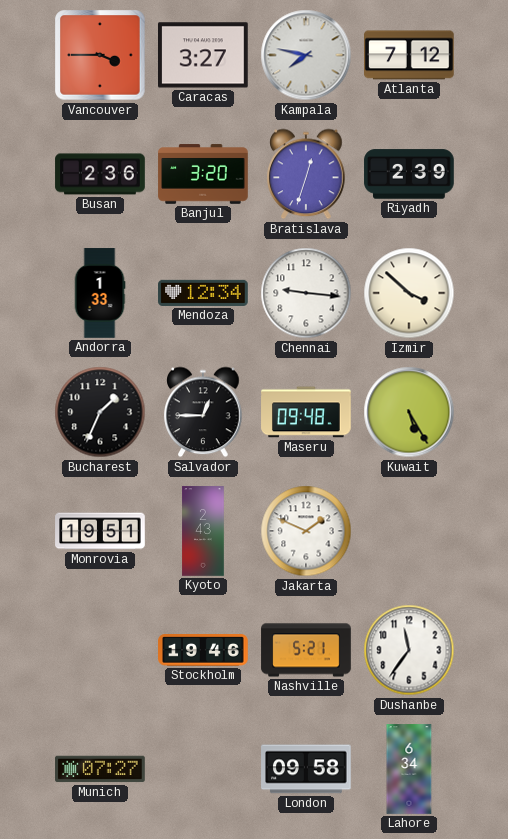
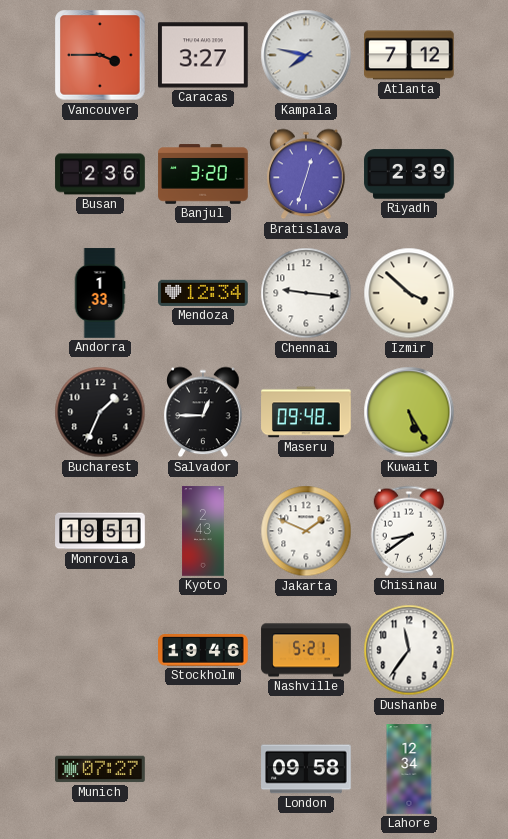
Chisinau: none -> 8:39 (408, 531)
Lahore: 6:34 -> 12:34 (409, 769)
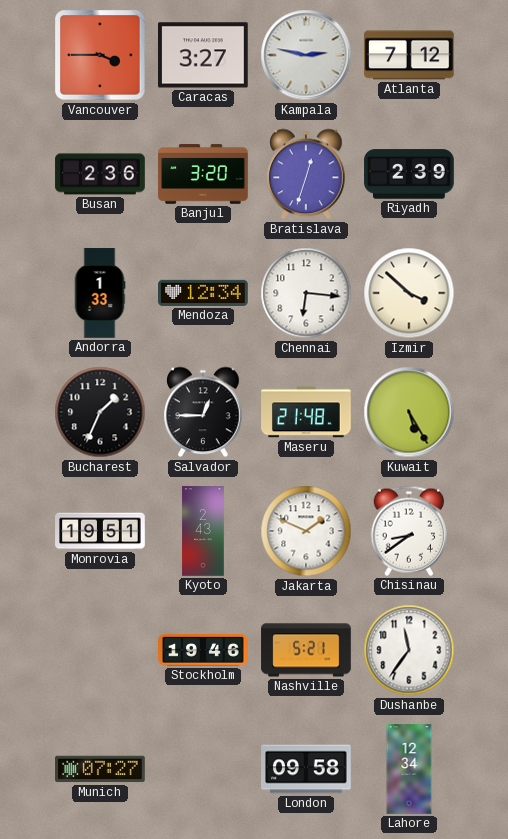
Kampala: 7:47 -> 2:47 (306, 55)
Chennai: 9:16 -> 6:16 (306, 293)
Maseru: 09:48 -> 21:48 (306, 412)
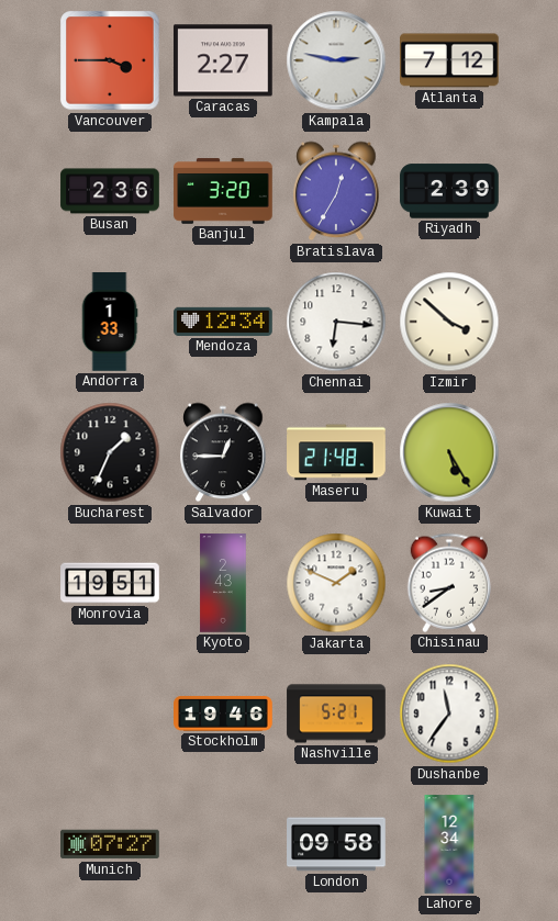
Caracas: 3:27 -> 2:27 (224, 60)
Bratislava: 12:33 -> 12:35 (336, 191)
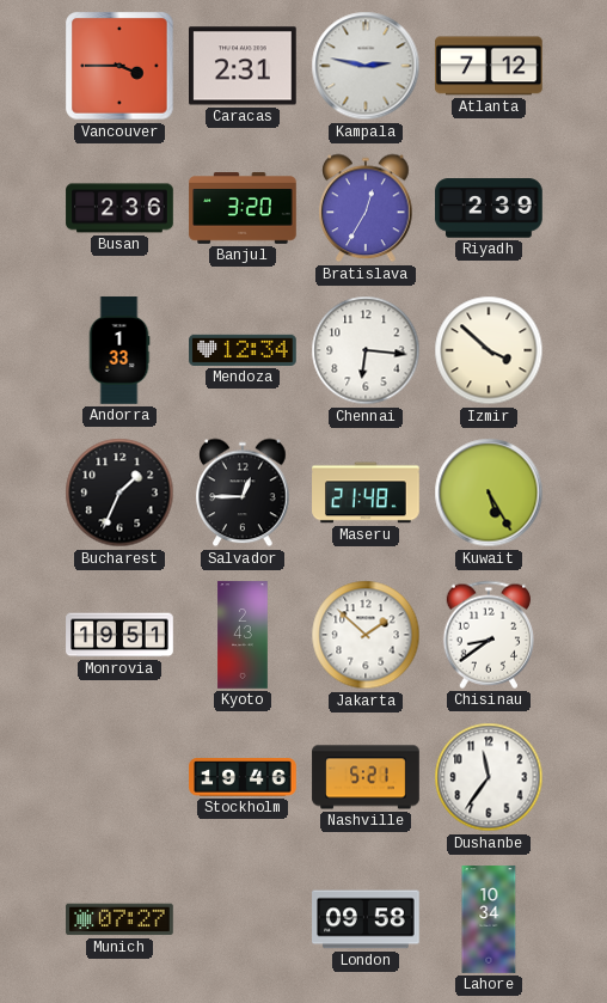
Caracas: 2:27 -> 2:31 (244, 66)
Jakarta: 1:49 -> 1:52 (366, 635)
Lahore: 12:34 -> 10:34 (489, 919)
